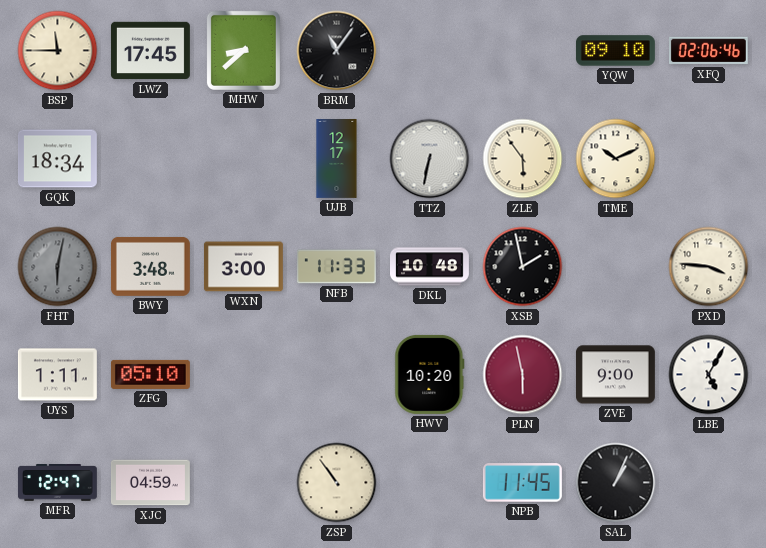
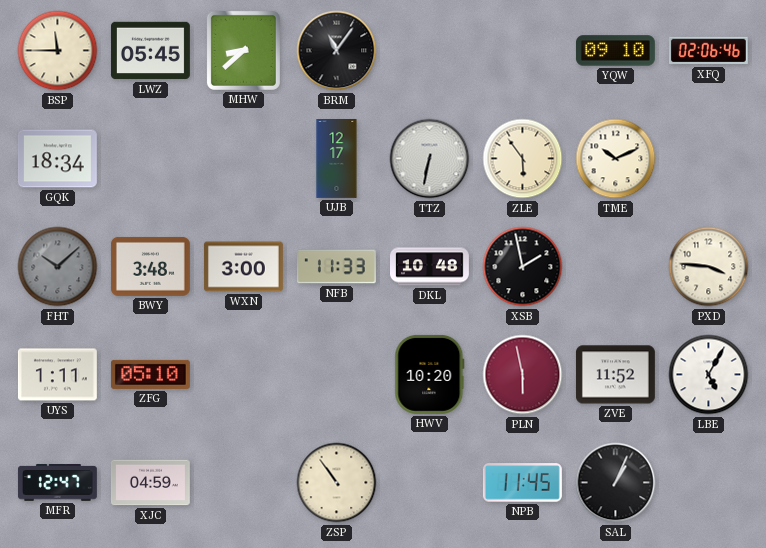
LWZ: 17:45 -> 05:45 (150, 51)
FHT: 6:02 -> 10:08 (58, 267)
ZVE: 9:00 -> 11:52 (615, 375)
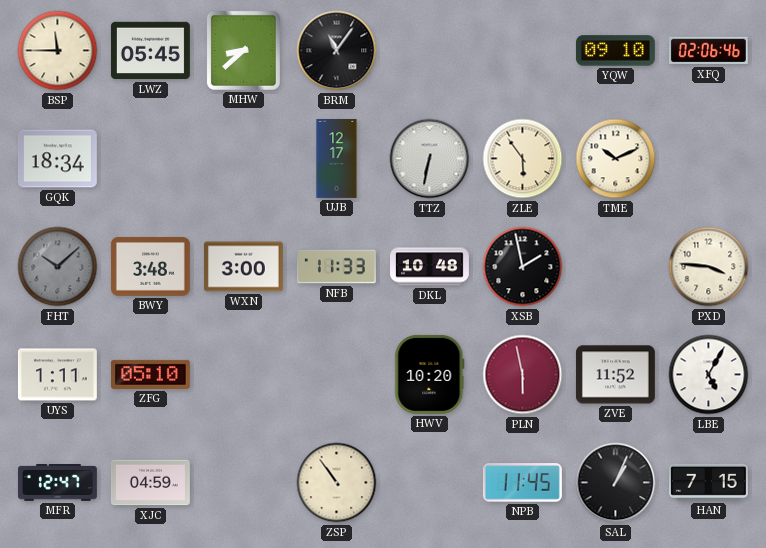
HAN: none -> 7:15 (708, 482)
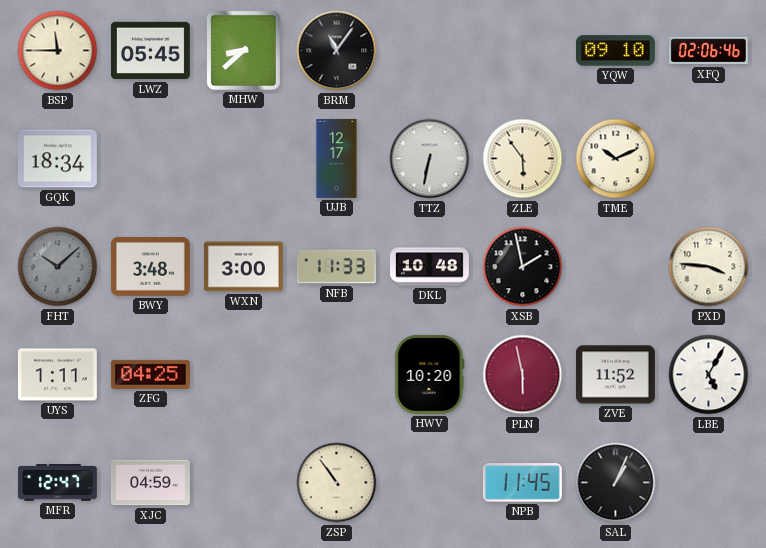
ZFG: 05:10 -> 04:25 (150, 374)
HAN: 7:15 -> none (708, 482)
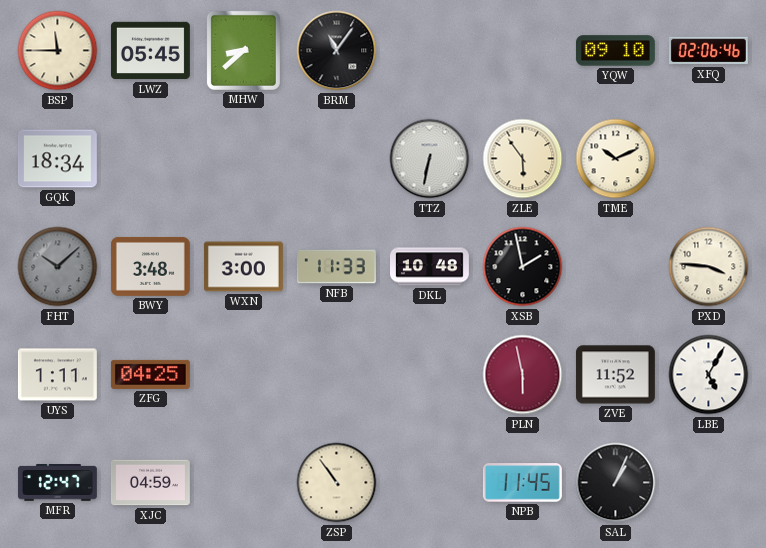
UJB: 12:17 -> none (337, 159)
HWV: 10:20 -> none (430, 374)
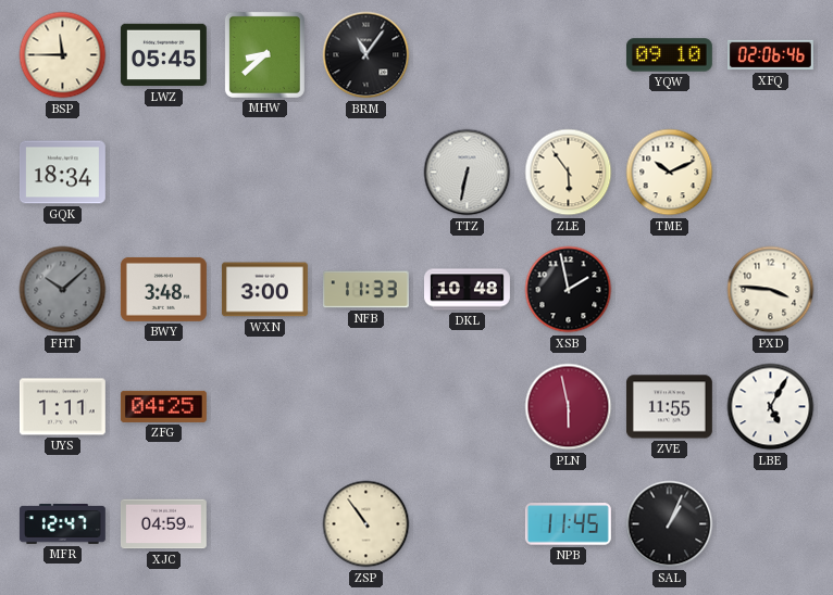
ZVE: 11:52 -> 11:55 (669, 407)
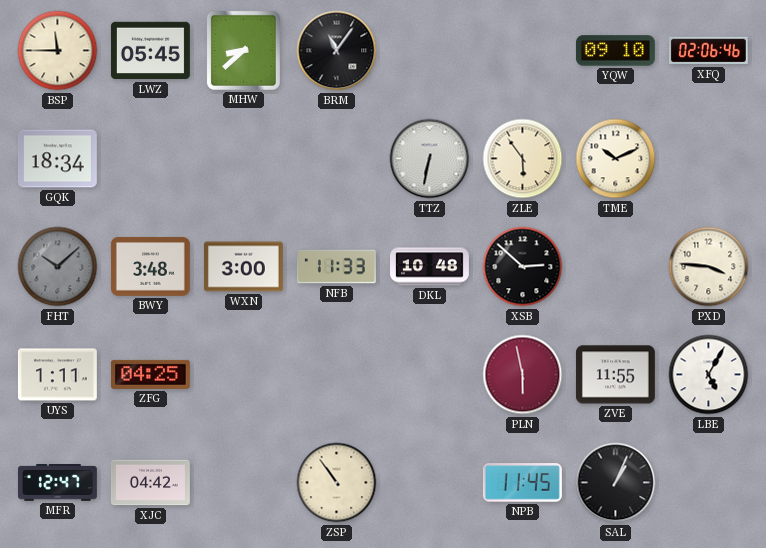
XSB: 1:58 -> 2:52 (523, 267)
XJC: 04:59 -> 04:42 (150, 483)
